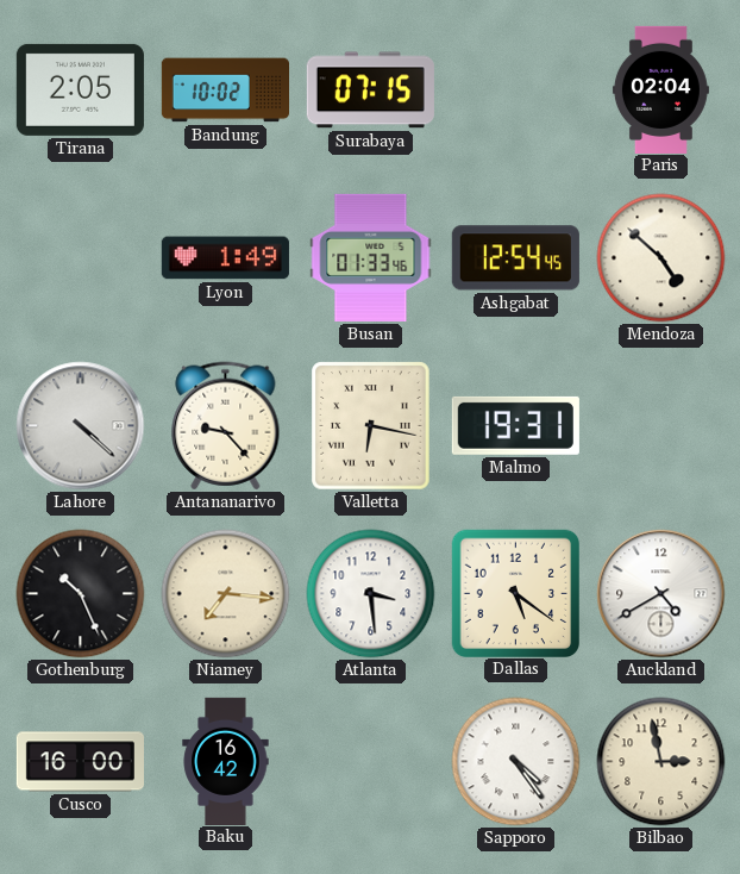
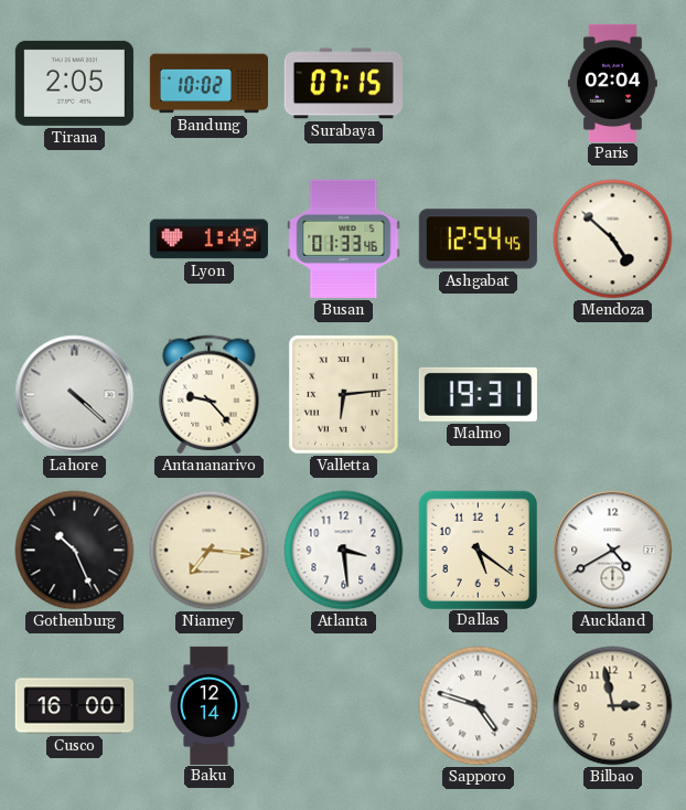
Valletta: 6:17 -> 6:14 (344, 395)
Baku: 16:42 -> 12:14 (210, 705)
Sapporo: 4:24 -> 4:48 (479, 706)
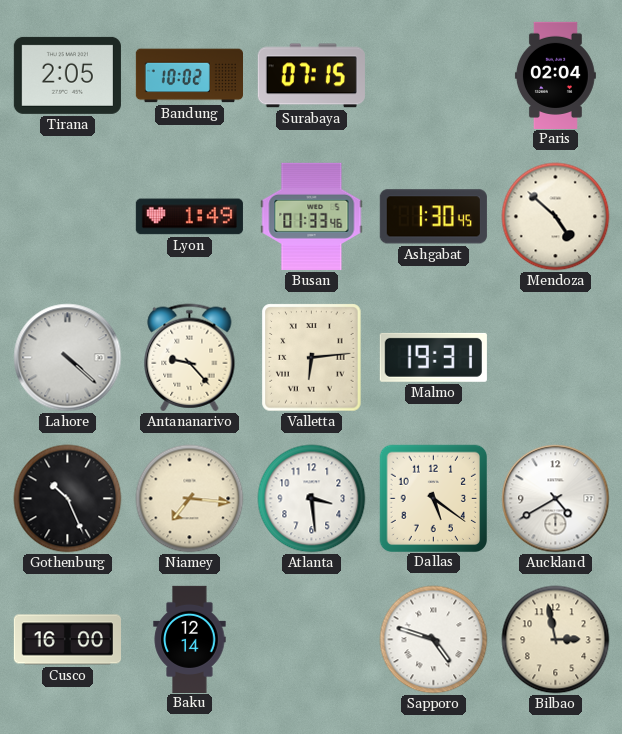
Ashgabat: 12:54 -> 1:30 (433, 217)
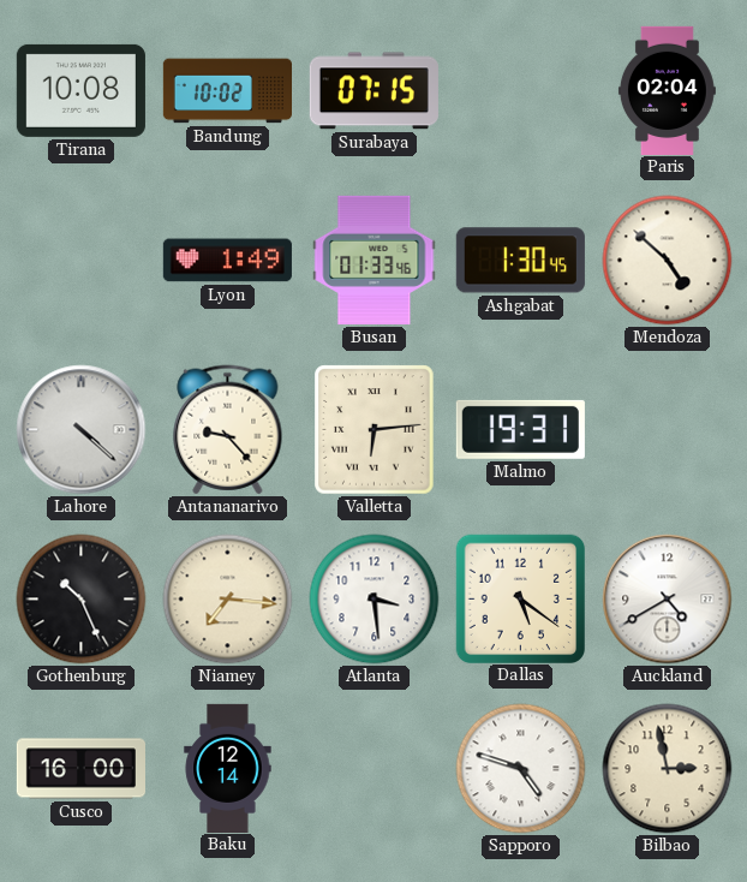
Tirana: 2:05 -> 10:08 (80, 90)
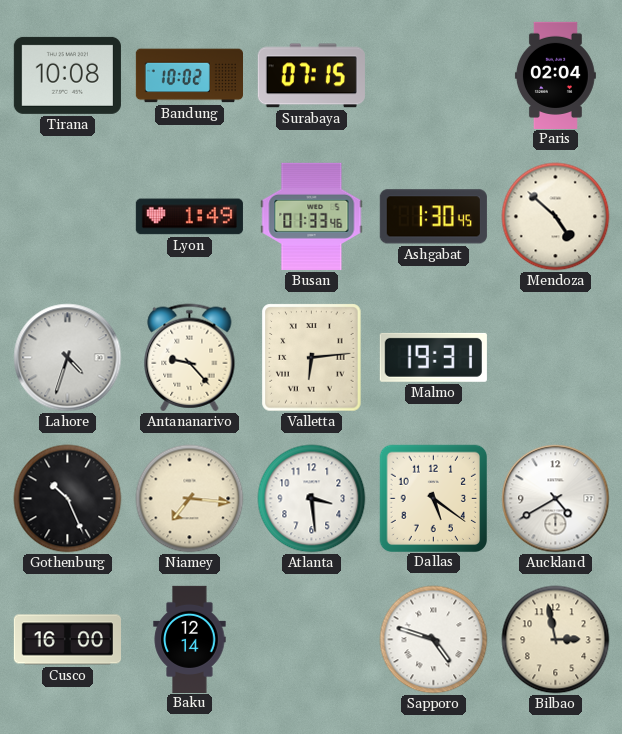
Lahore: 4:22 -> 4:33 (68, 358)
